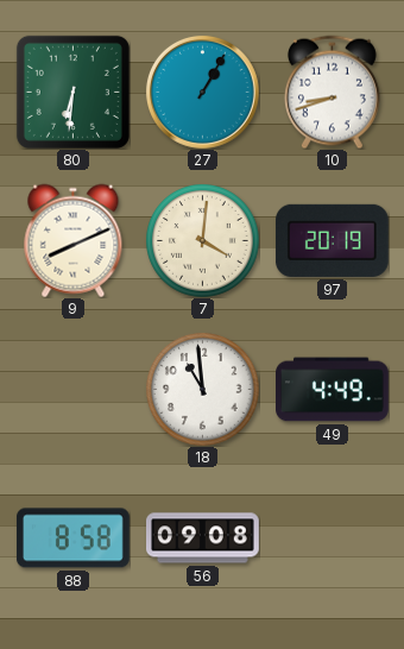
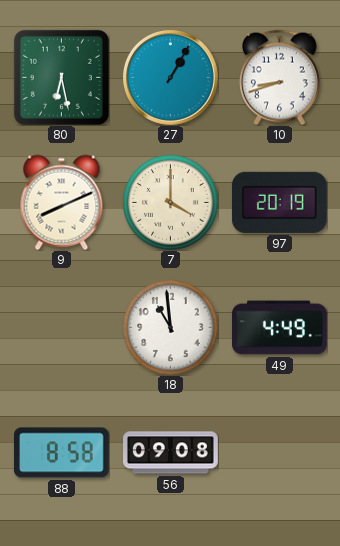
80: 6:31 -> 6:28 (61, 77)
7: 4:01 -> 4:00 (170, 202)
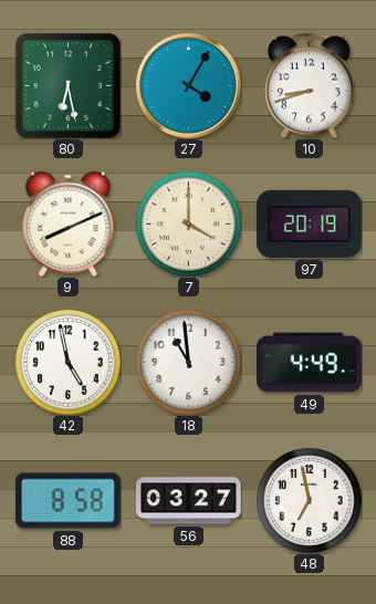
27: 1:05 -> 4:05 (188, 85)
42: none -> 4:58 (67, 362)
56: 09:08 -> 03:27 (189, 501)
48: none -> 6:58 (309, 500)
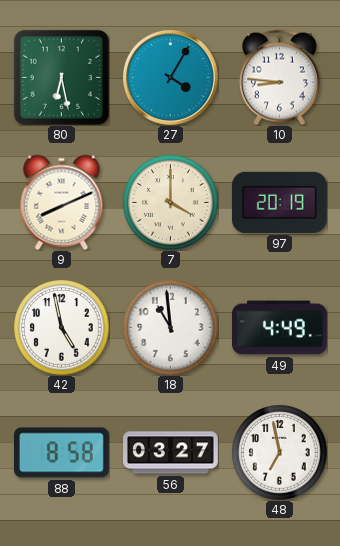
10: 8:42 -> 8:46 (279, 77)
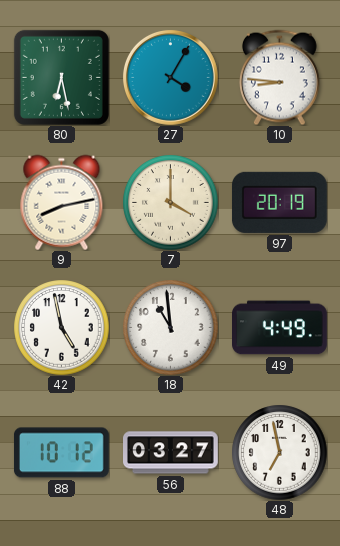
9: 8:11 -> 8:13 (62, 202)
88: 8:58 -> 10:12 (61, 453)
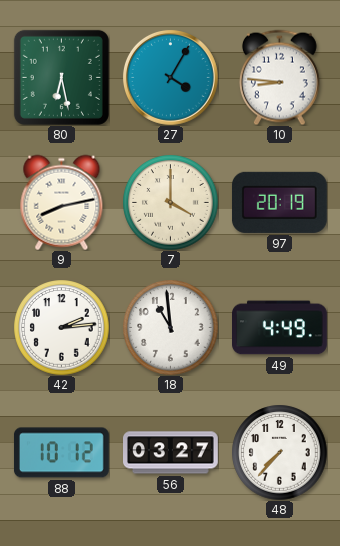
42: 4:58 -> 2:14 (61, 327)
48: 6:58 -> 7:37 (279, 452)
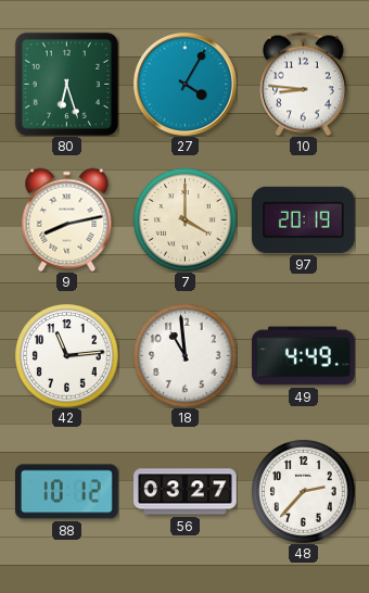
80: 6:28 -> 6:27 (66, 84)
42: 2:14 -> 11:14 (66, 355)
48: 7:37 -> 2:37 (303, 491)
